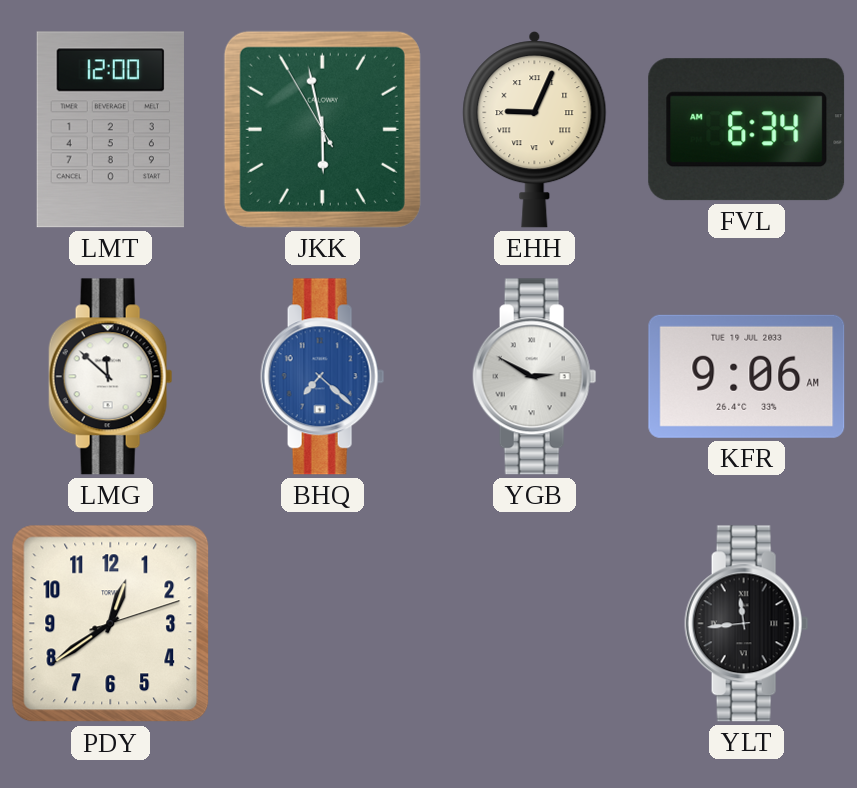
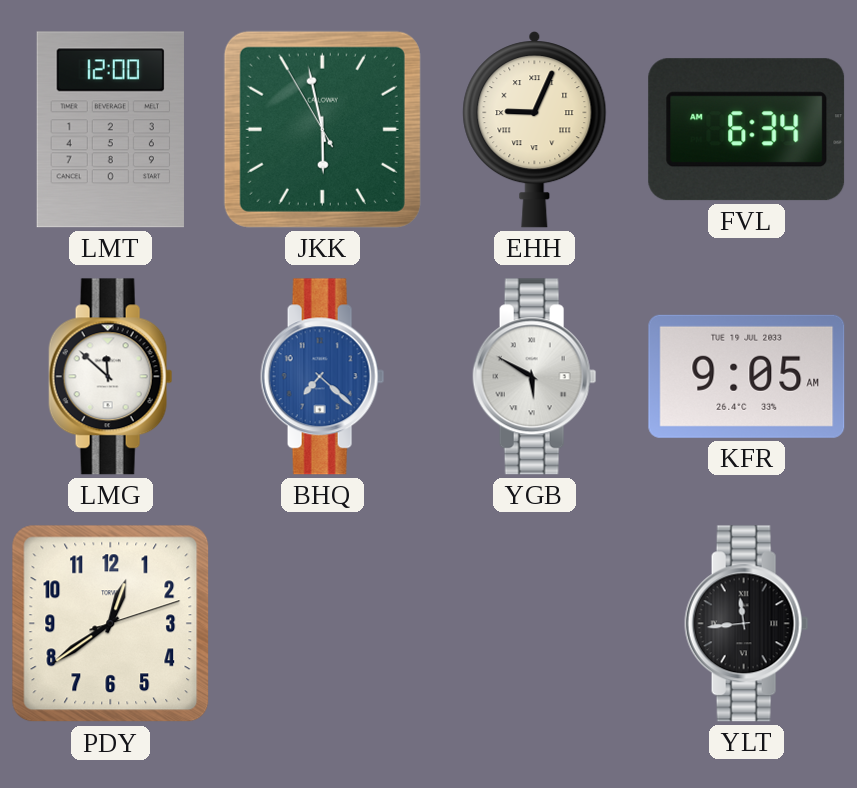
YGB: 2:50 -> 5:50 (535, 377)
KFR: 9:06 -> 9:05 (747, 376)
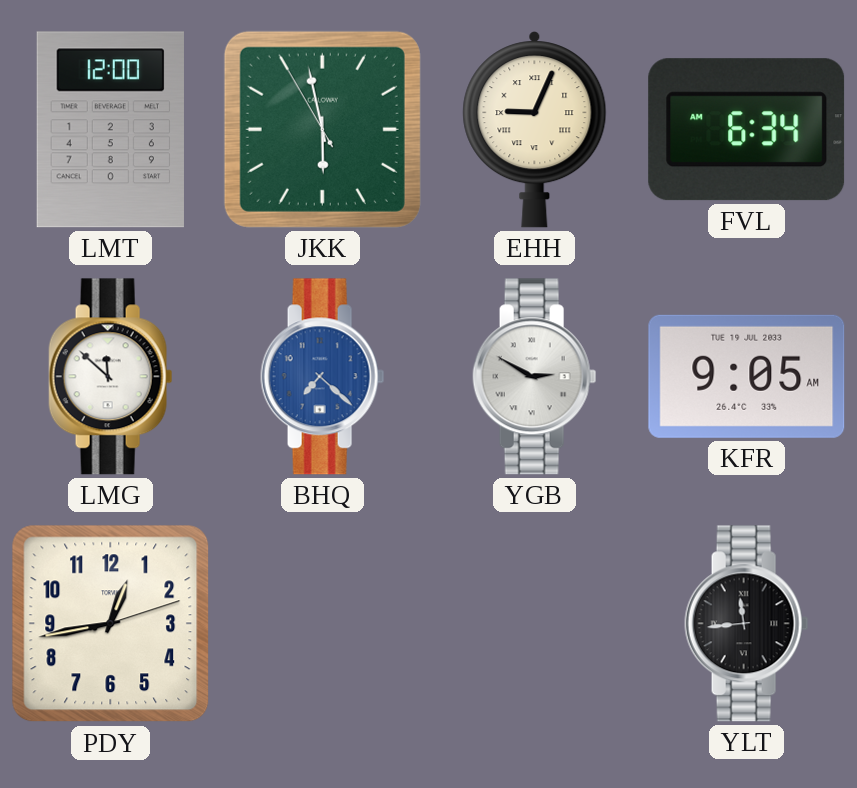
YGB: 5:50 -> 2:50 (535, 377)
PDY: 12:39 -> 12:43 (111, 624)
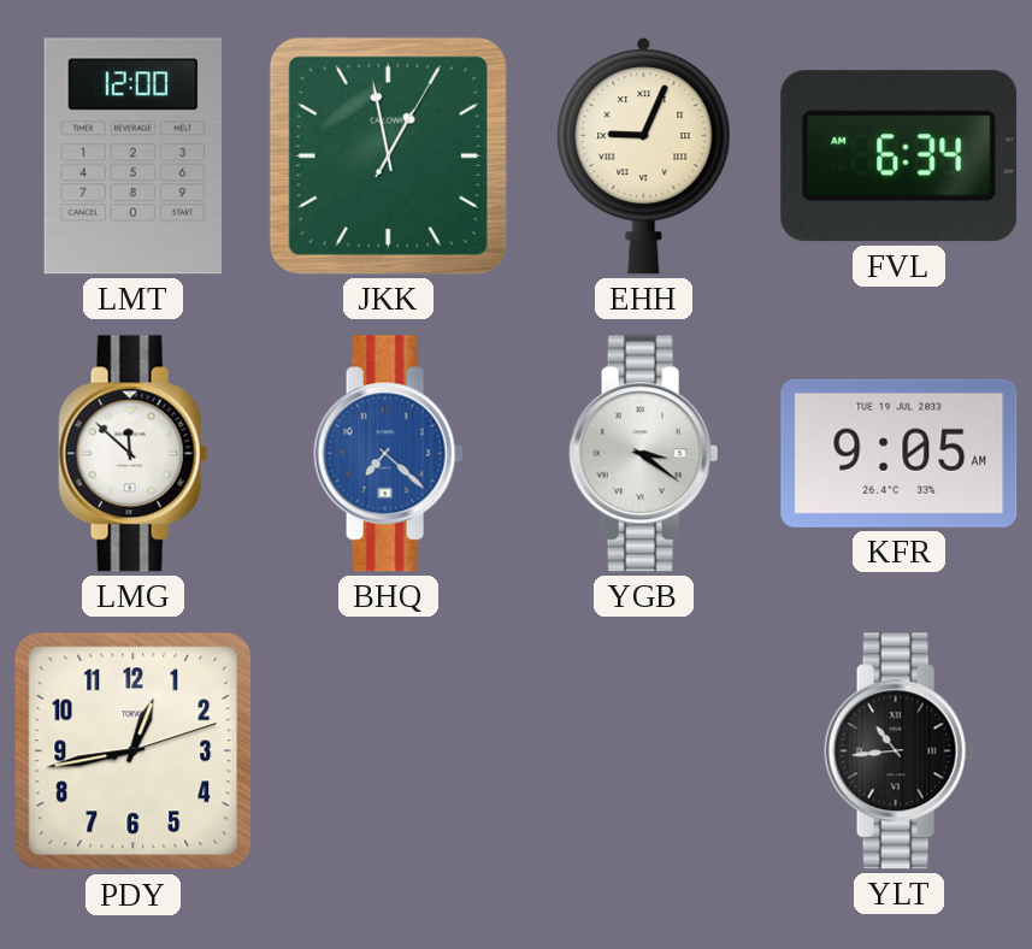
JKK: 5:57 -> 12:58 (388, 155)
YGB: 2:50 -> 3:21 (644, 454)
YLT: 11:44 -> 10:44 (900, 751)
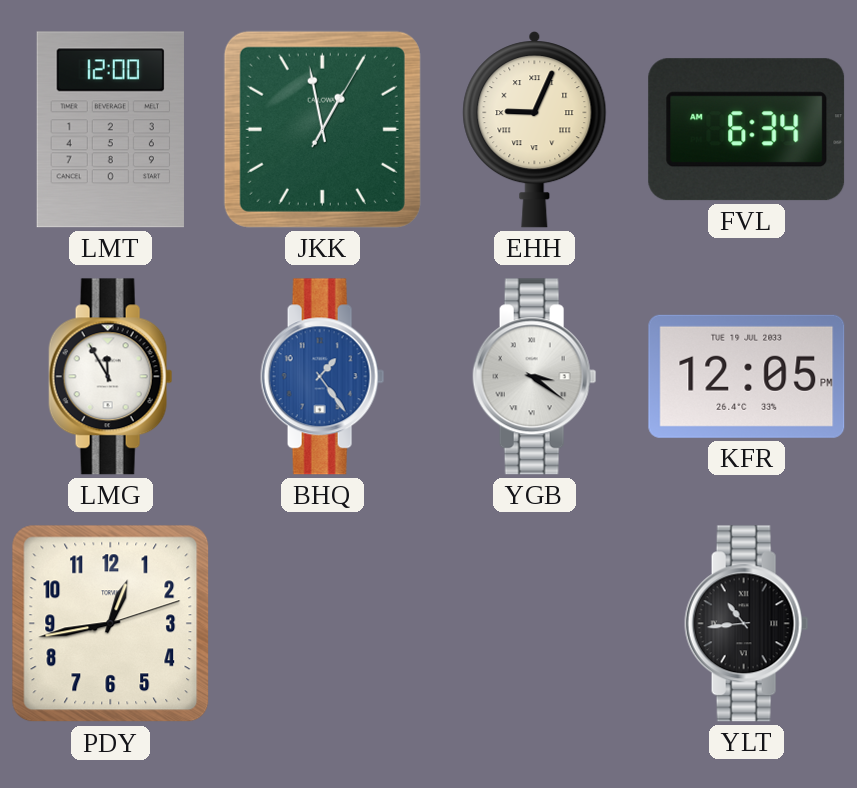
LMG: 11:52 -> 11:55 (111, 377)
BHQ: 7:22 -> 1:24 (323, 377)
KFR: 9:05 -> 12:05 (747, 376)
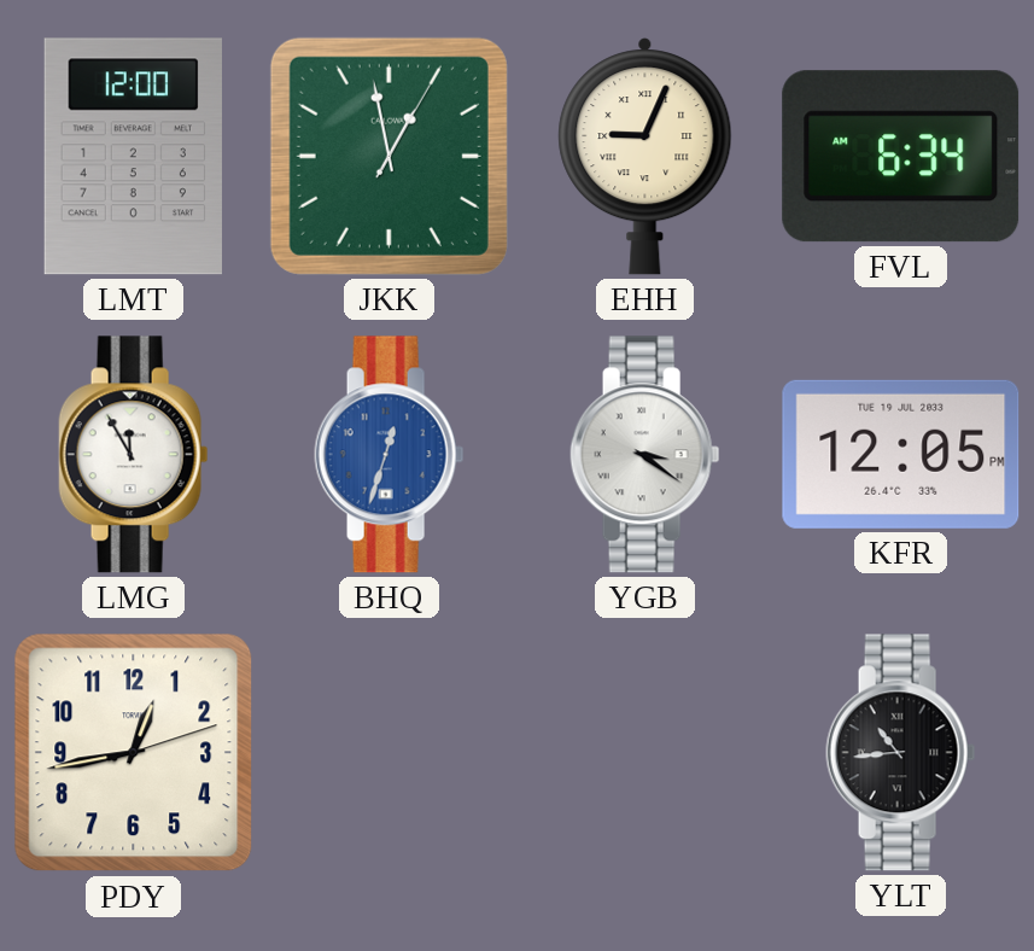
BHQ: 1:24 -> 12:33 (390, 455)
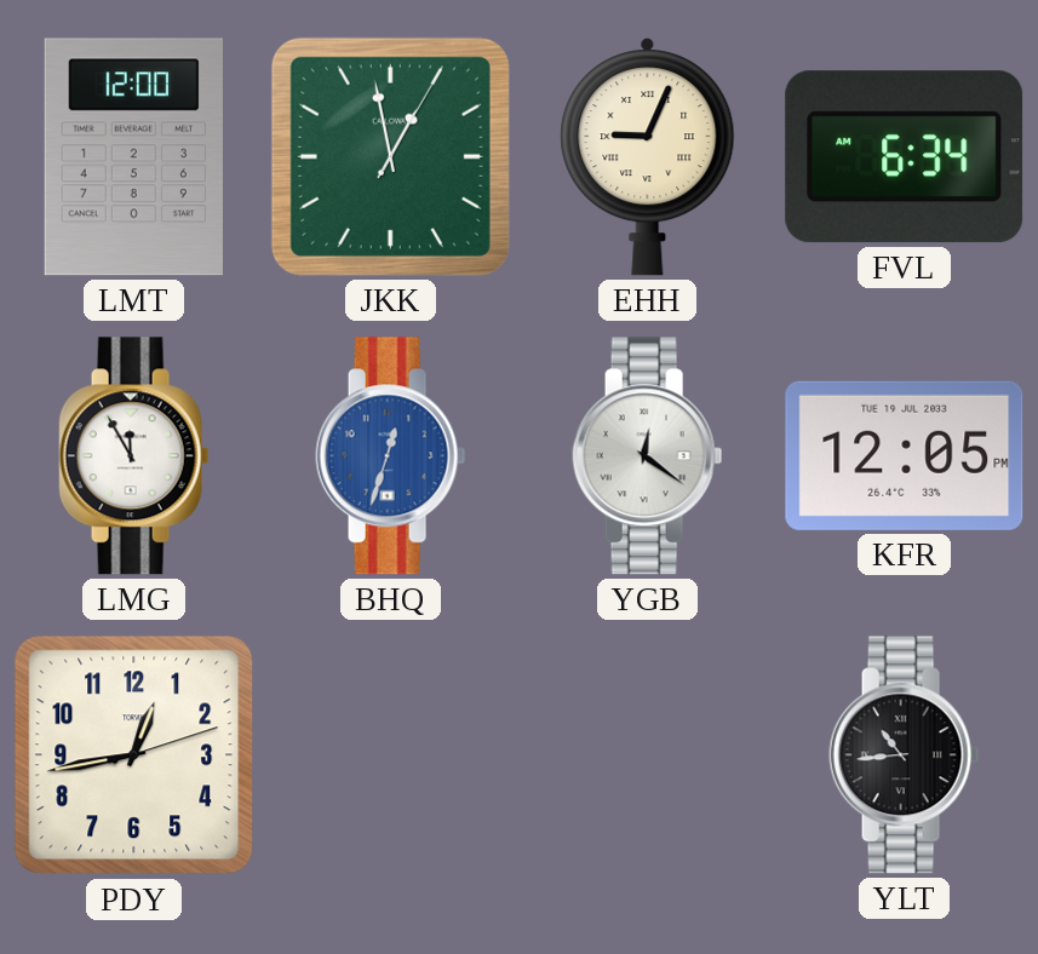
YGB: 3:21 -> 12:21 (648, 456)
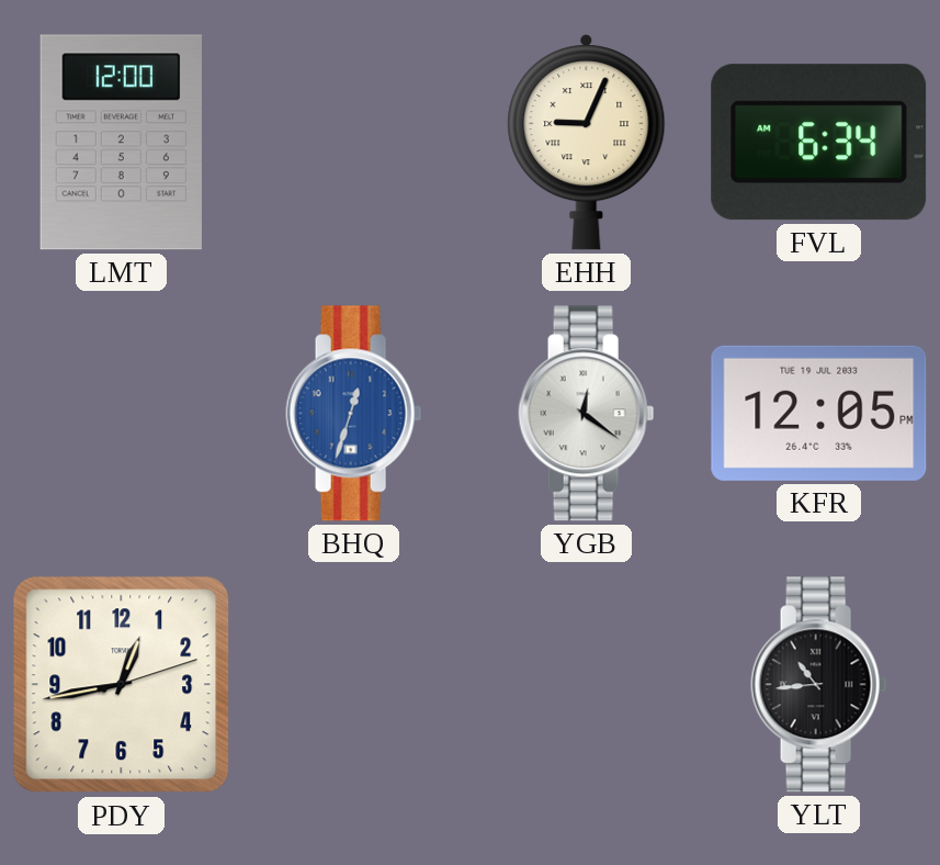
JKK: 12:58 -> none (390, 156)
LMG: 11:55 -> none (134, 456)
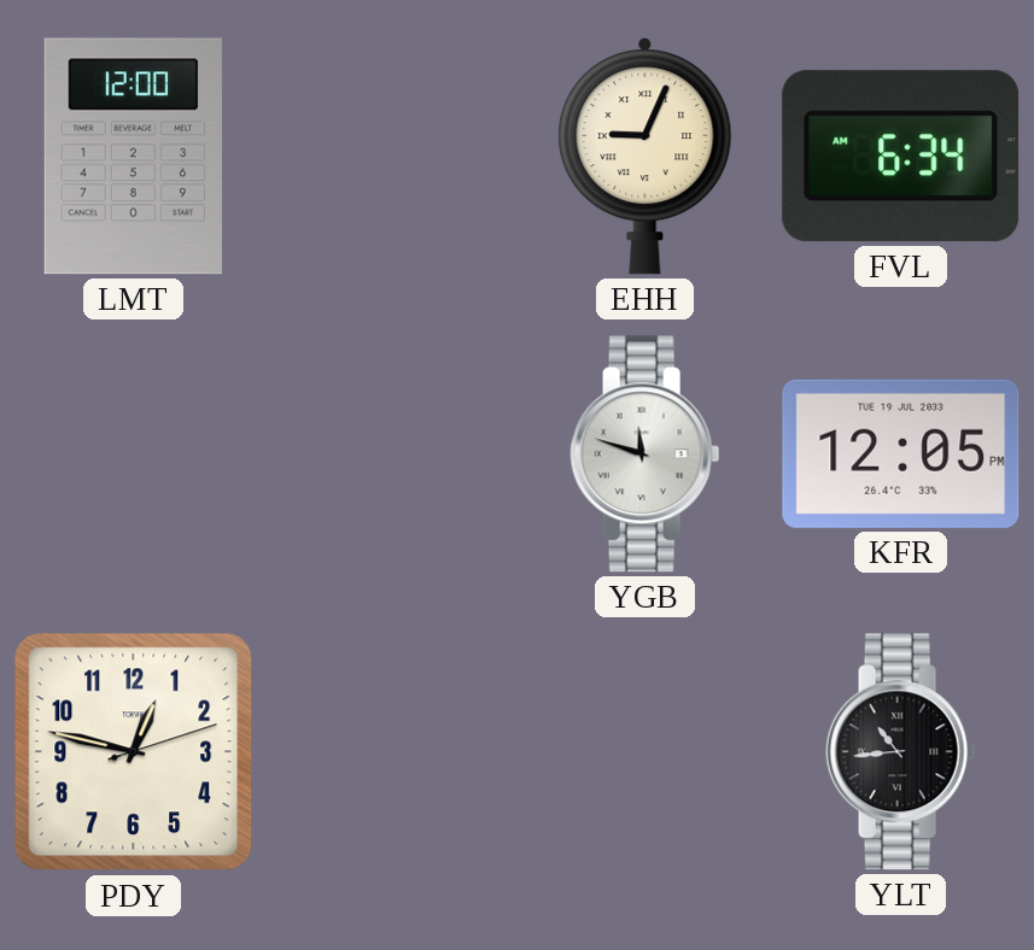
BHQ: 12:33 -> none (354, 414)
YGB: 12:21 -> 11:48 (645, 455)
PDY: 12:43 -> 12:47 (134, 752)
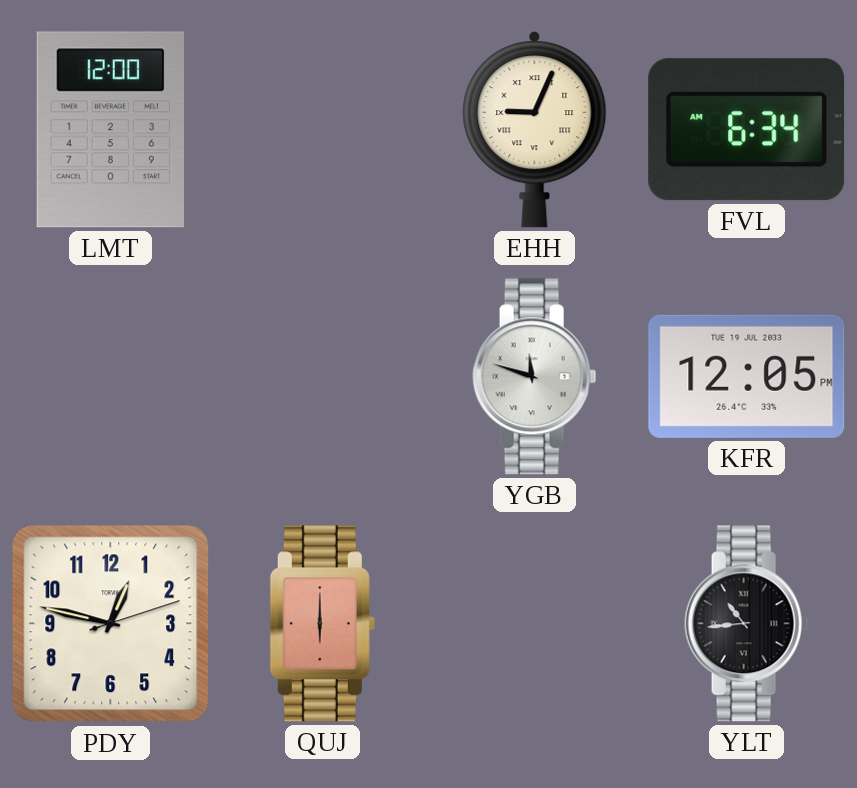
QUJ: none -> 6:00 (322, 624)
